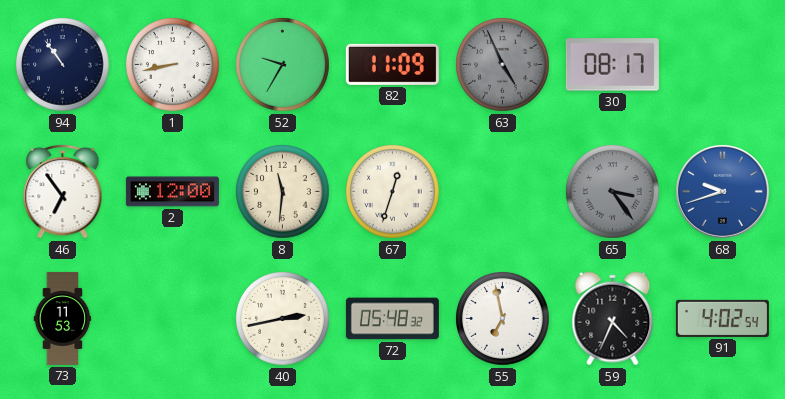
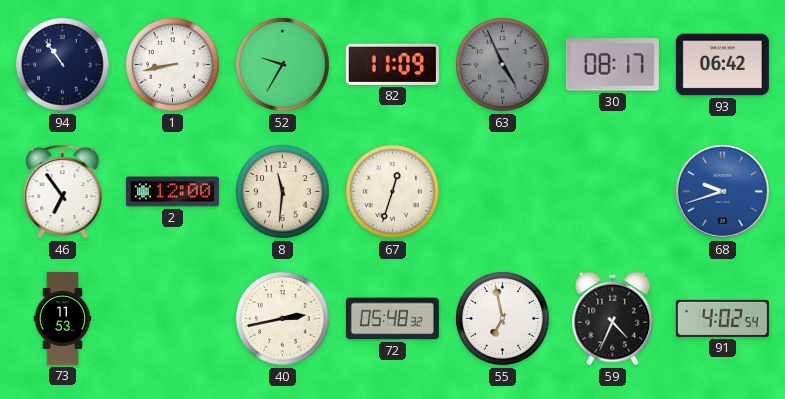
93: none -> 06:42 (722, 65)
65: 3:24 -> none (613, 192)
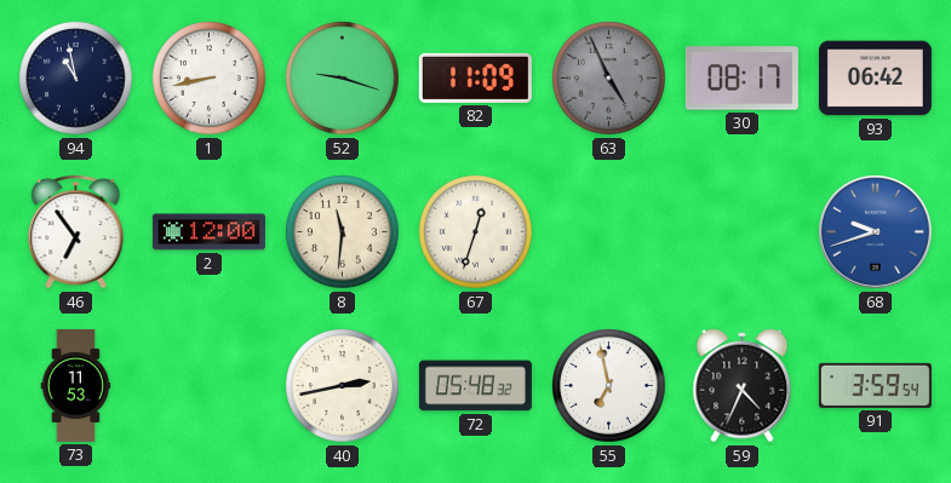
94: 10:54 -> 10:58 (76, 79)
52: 9:35 -> 9:18 (343, 79)
91: 4:02 -> 3:59 (875, 385)
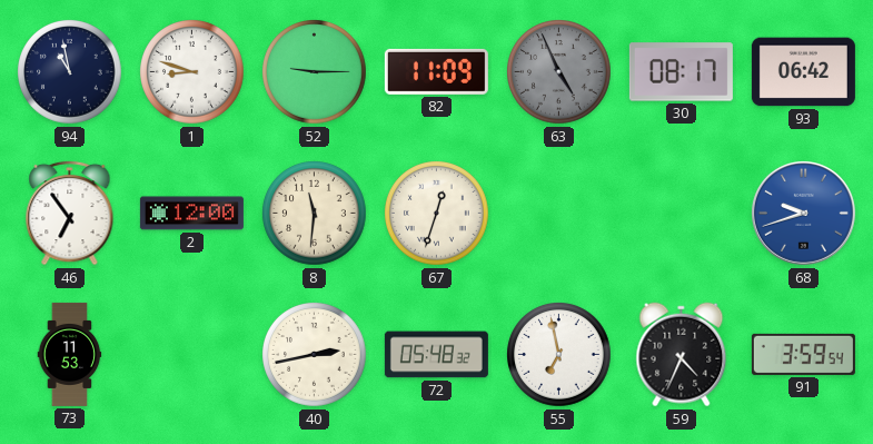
1: 8:43 -> 8:48 (192, 72)
52: 9:18 -> 9:15 (315, 72)
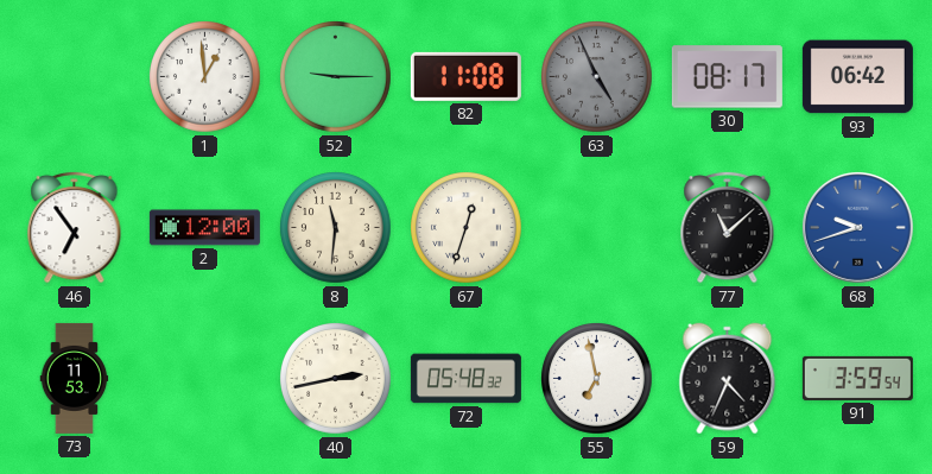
94: 10:58 -> none (70, 72)
1: 8:48 -> 12:59 (205, 77)
82: 11:09 -> 11:08 (465, 76)
77: none -> 11:08 (728, 227)
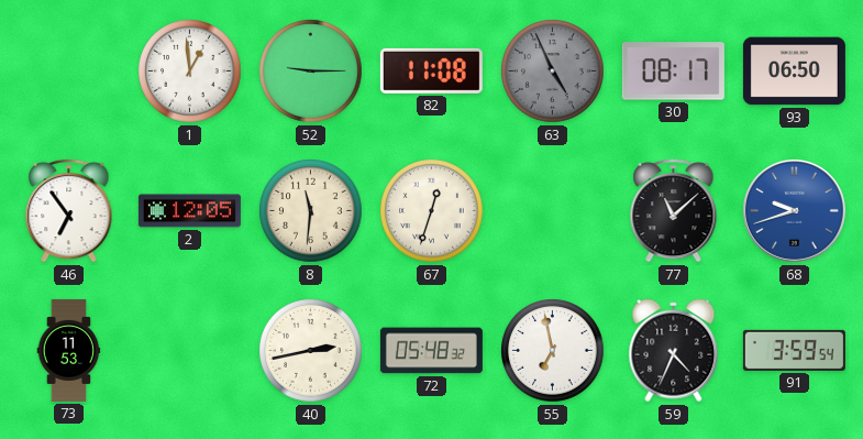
93: 06:42 -> 06:50 (794, 72)
2: 12:00 -> 12:05 (189, 211)
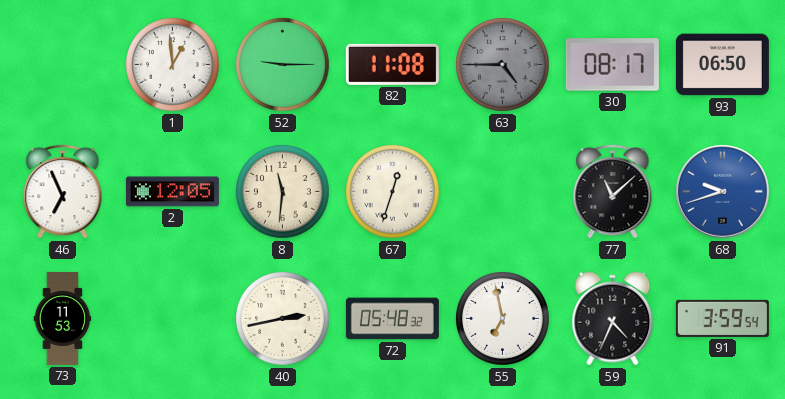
63: 4:56 -> 4:45 (503, 65)
46: 6:54 -> 6:56 (63, 191)
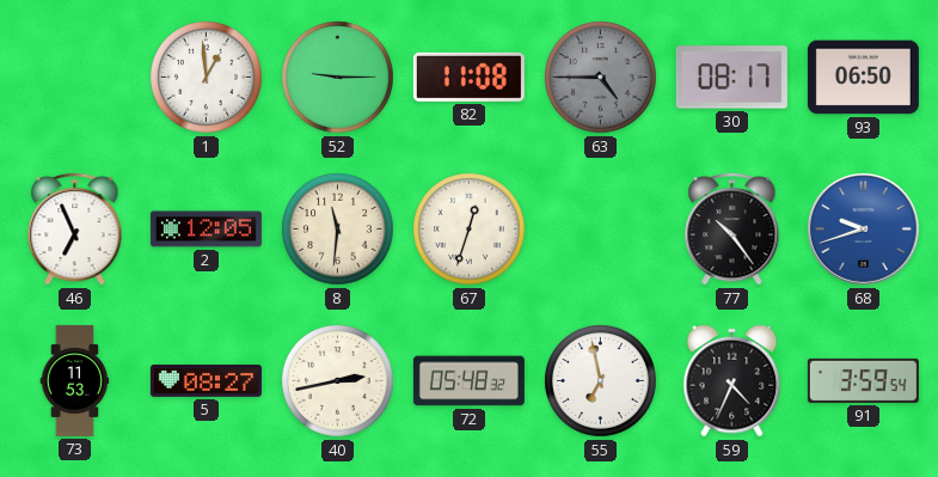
77: 11:08 -> 10:24 (732, 228)
5: none -> 08:27 (206, 381)
